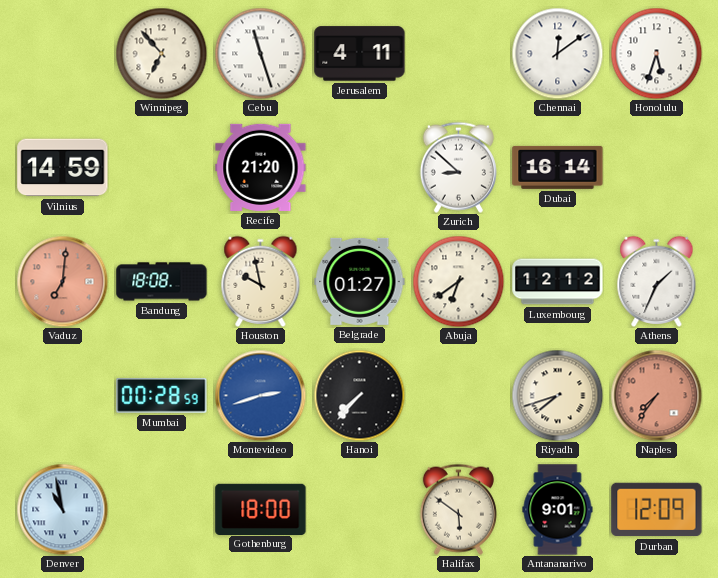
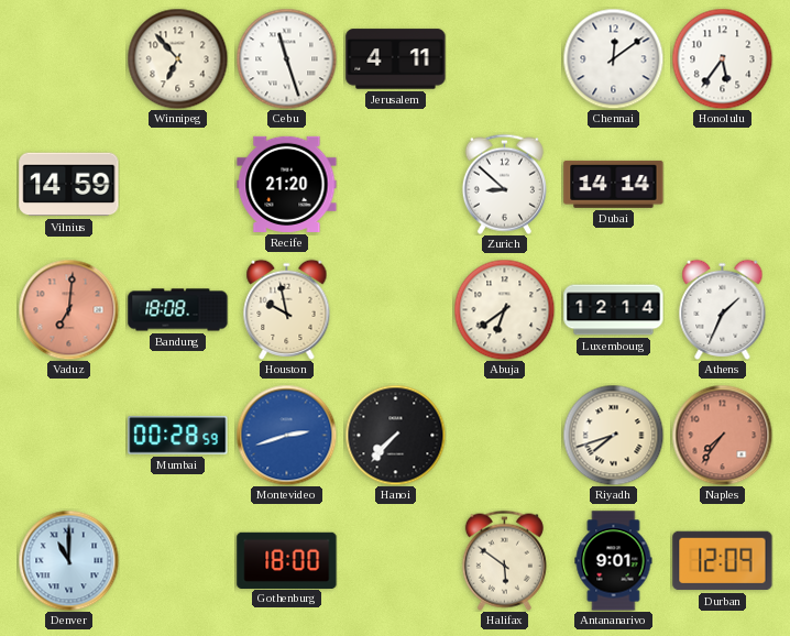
Honolulu: 5:33 -> 5:36 (722, 58)
Dubai: 16:14 -> 14:14 (614, 184)
Belgrade: 01:27 -> none (360, 281)
Luxembourg: 12:12 -> 12:14 (614, 310)
Denver: 10:58 -> 11:00 (68, 560)
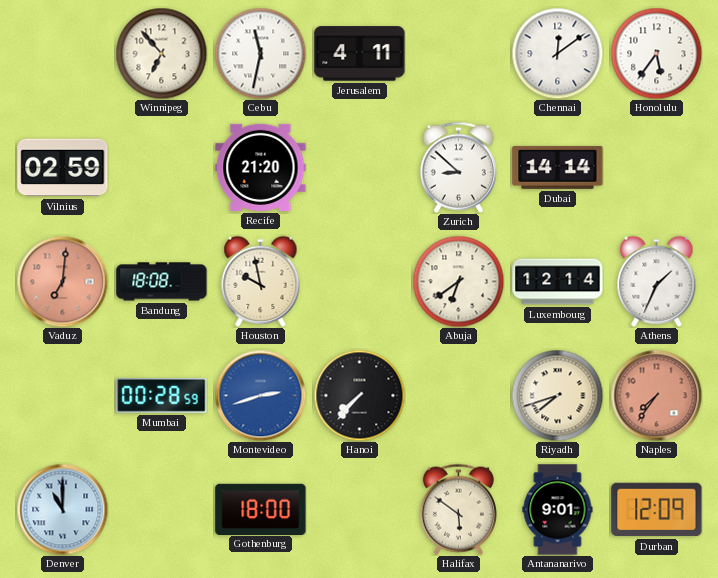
Cebu: 11:27 -> 11:32 (260, 53)
Vilnius: 14:59 -> 02:59 (63, 168)
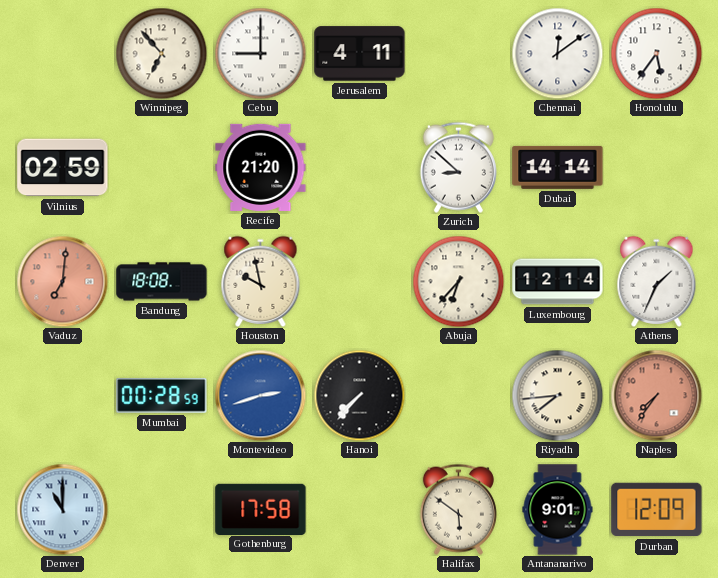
Cebu: 11:32 -> 9:00 (260, 53)
Abuja: 6:39 -> 6:37 (458, 281)
Riyadh: 7:42 -> 7:44 (557, 395)
Gothenburg: 18:00 -> 17:58 (261, 509)
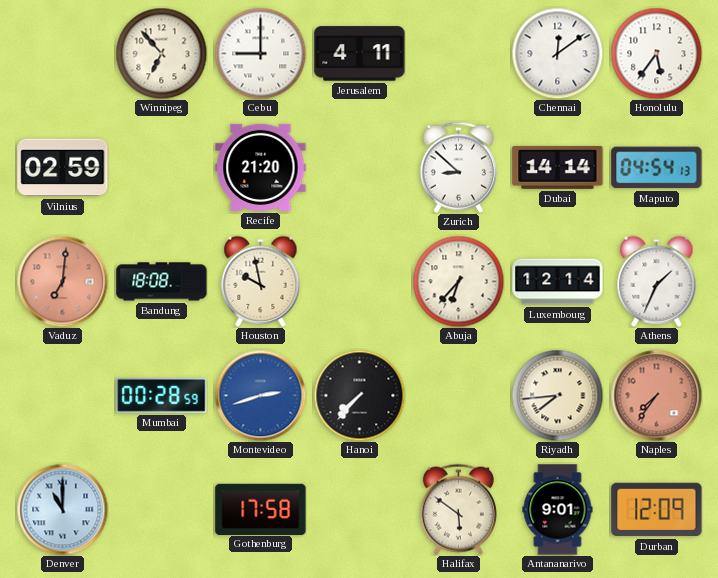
Maputo: none -> 04:54 (657, 168)
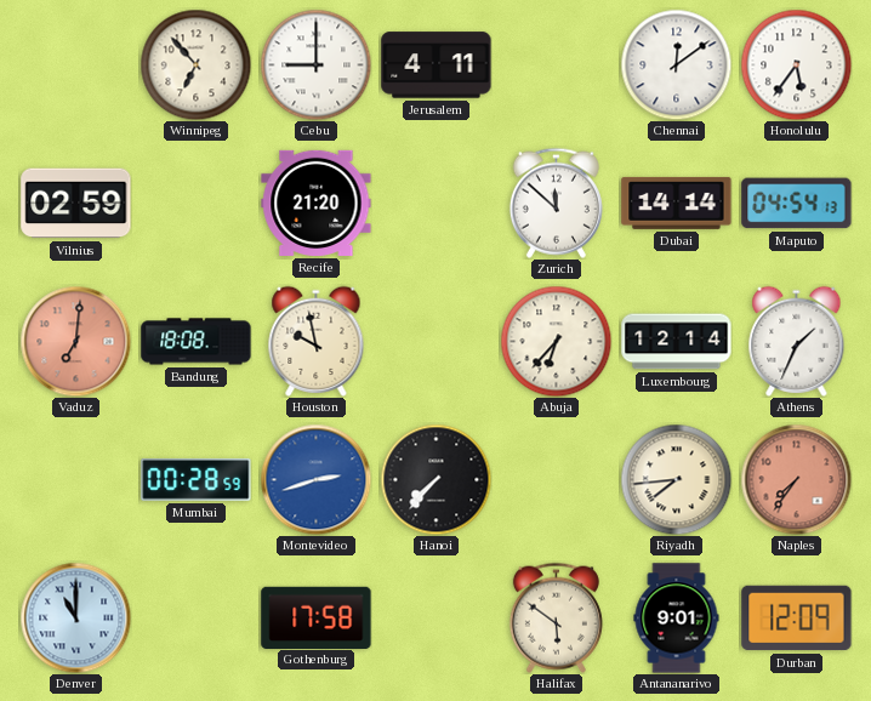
Zurich: 8:52 -> 11:52 (556, 203)
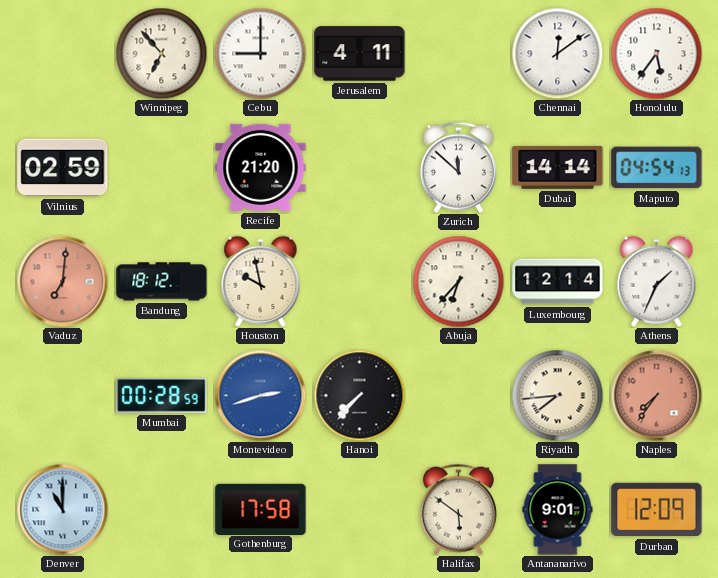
Bandung: 18:08 -> 18:12 (162, 282)
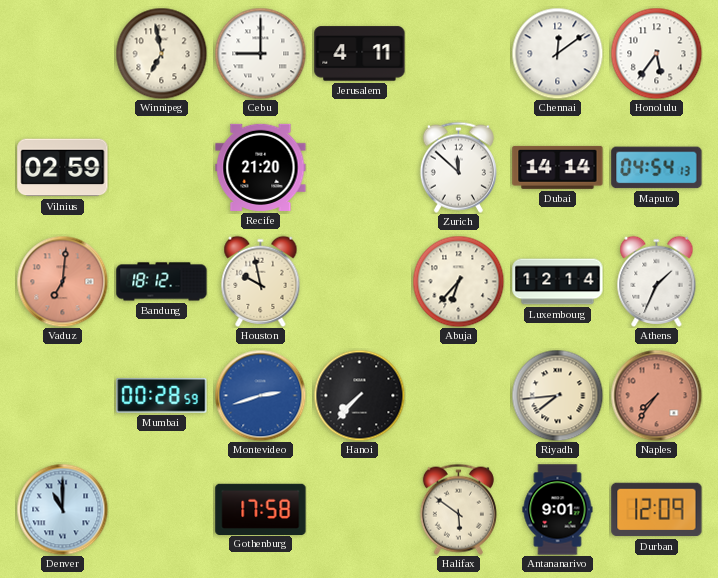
Winnipeg: 6:53 -> 6:58 (161, 53)
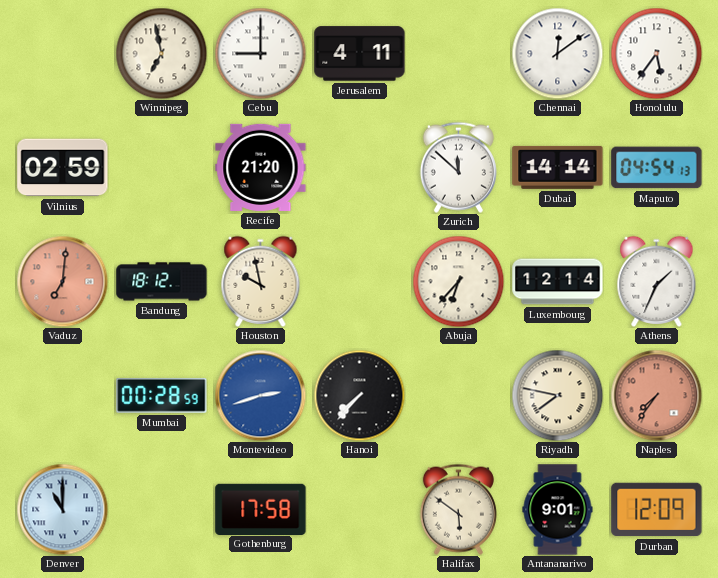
Riyadh: 7:44 -> 7:47 (557, 395)
